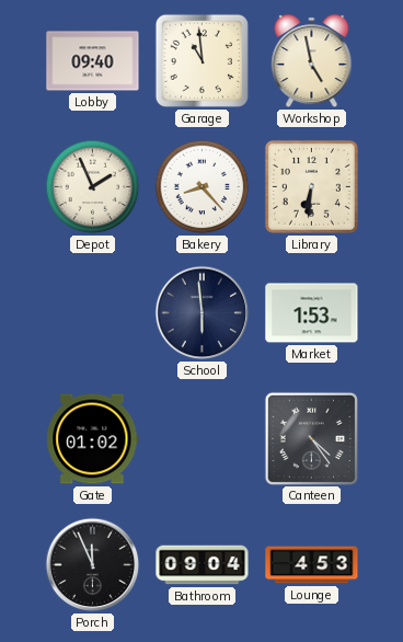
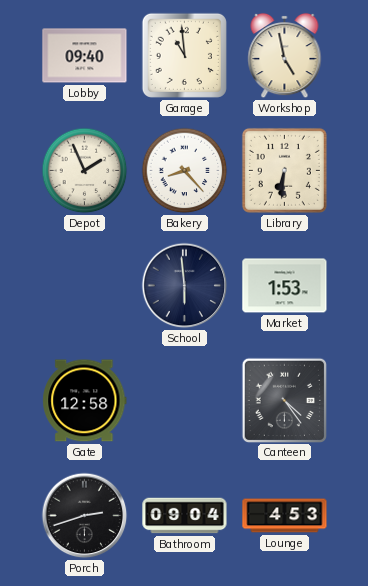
Gate: 01:02 -> 12:58 (85, 401)
Porch: 11:56 -> 2:42 (85, 516)
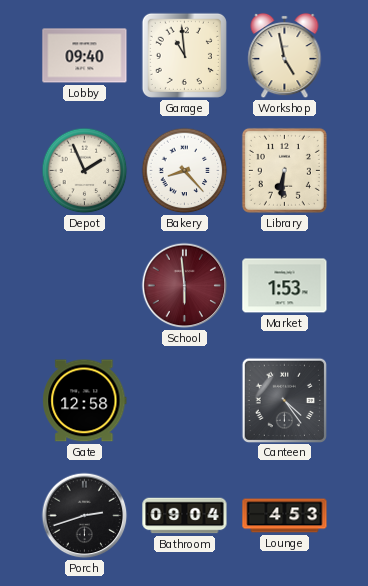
School dial: navy -> burgundy (185, 286)
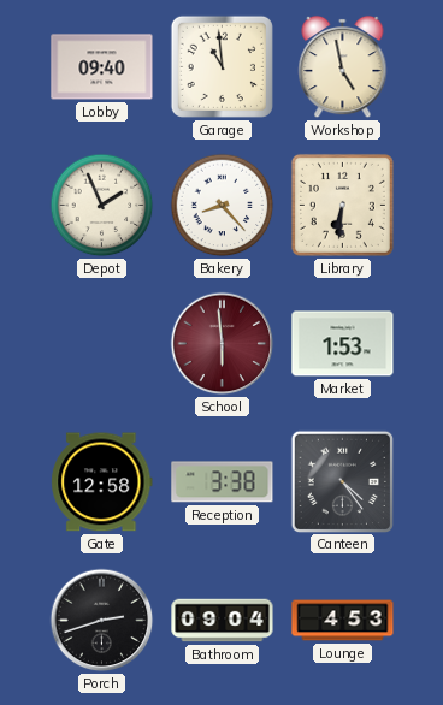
Reception: none -> 3:38 (223, 482)
